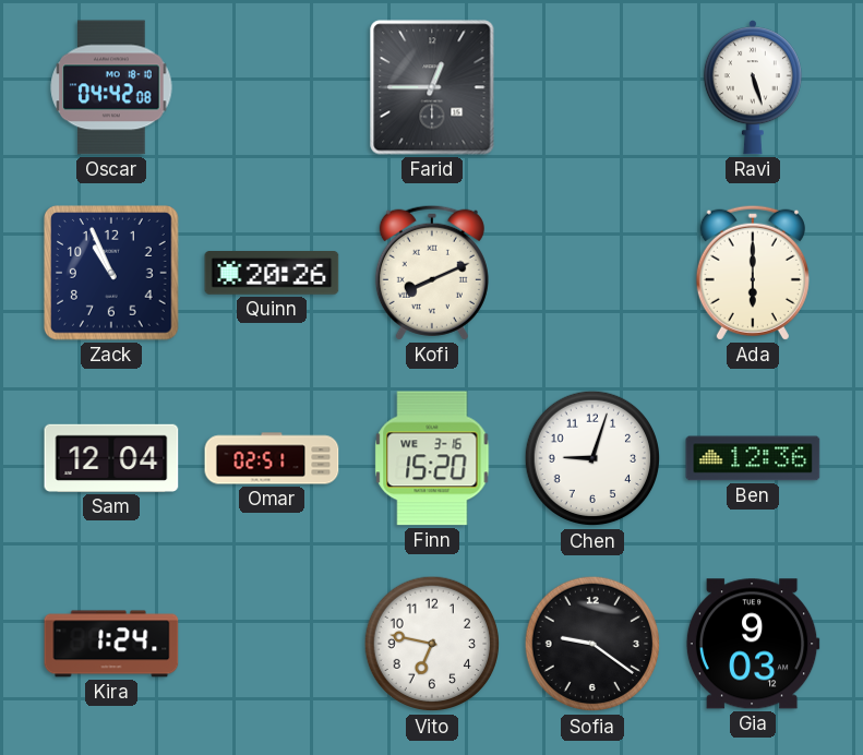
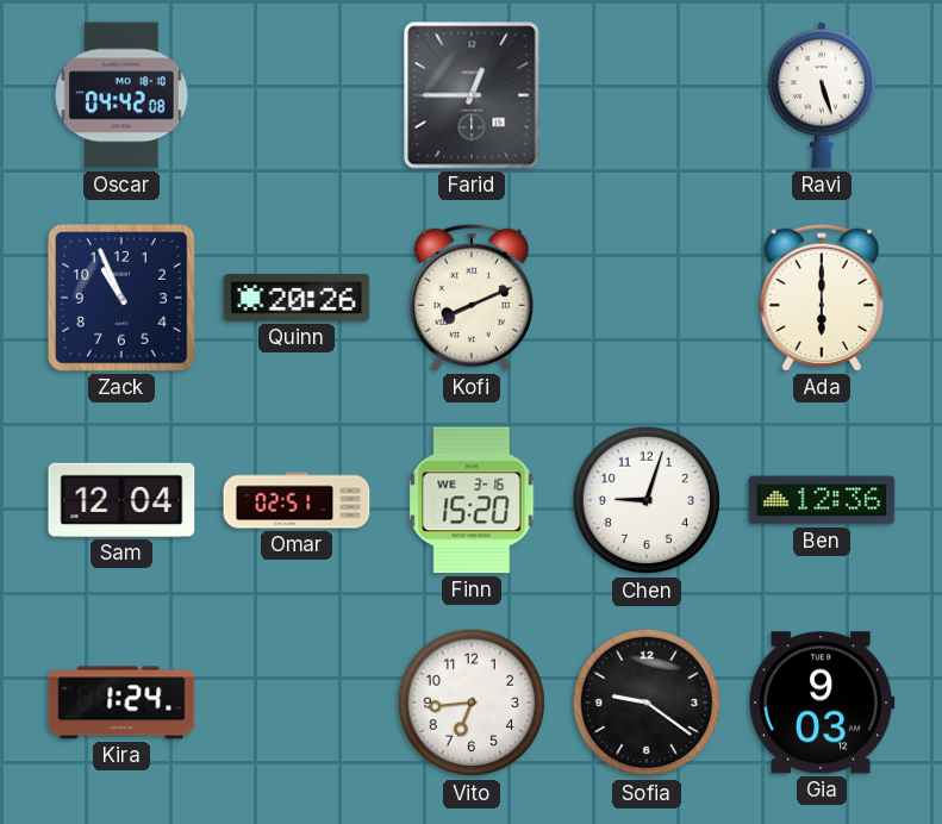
Vito: 6:47 -> 6:44 (472, 703)
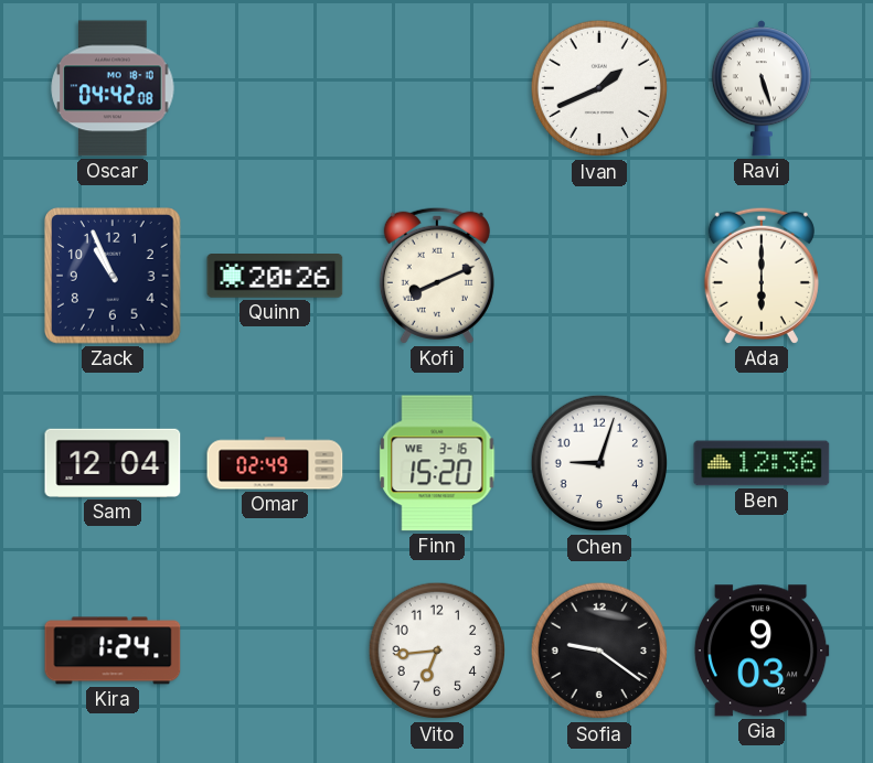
Farid: 12:45 -> none (472, 95)
Ivan: none -> 1:41 (599, 88)
Omar: 02:51 -> 02:49 (275, 463)
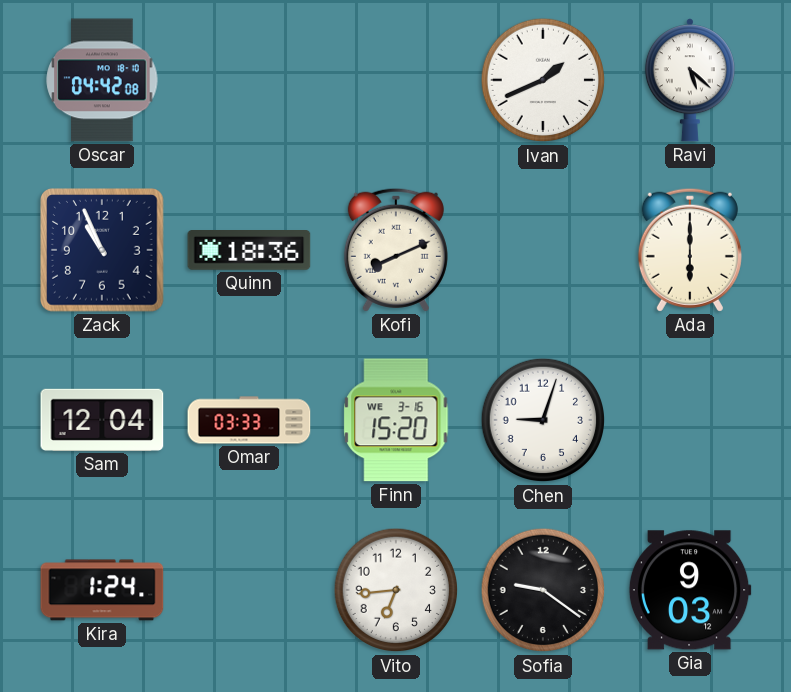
Ravi: 5:27 -> 5:22 (690, 80)
Quinn: 20:26 -> 18:36 (249, 250)
Omar: 02:49 -> 03:33 (249, 420)
Ben: 12:36 -> none (762, 463)
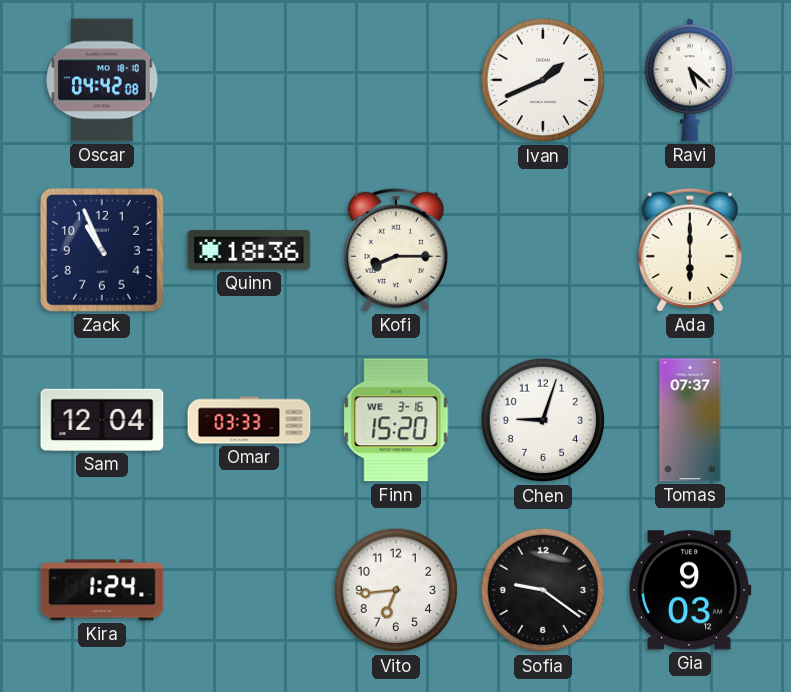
Kofi: 8:11 -> 8:15 (396, 250)
Tomas: none -> 07:37 (690, 420)
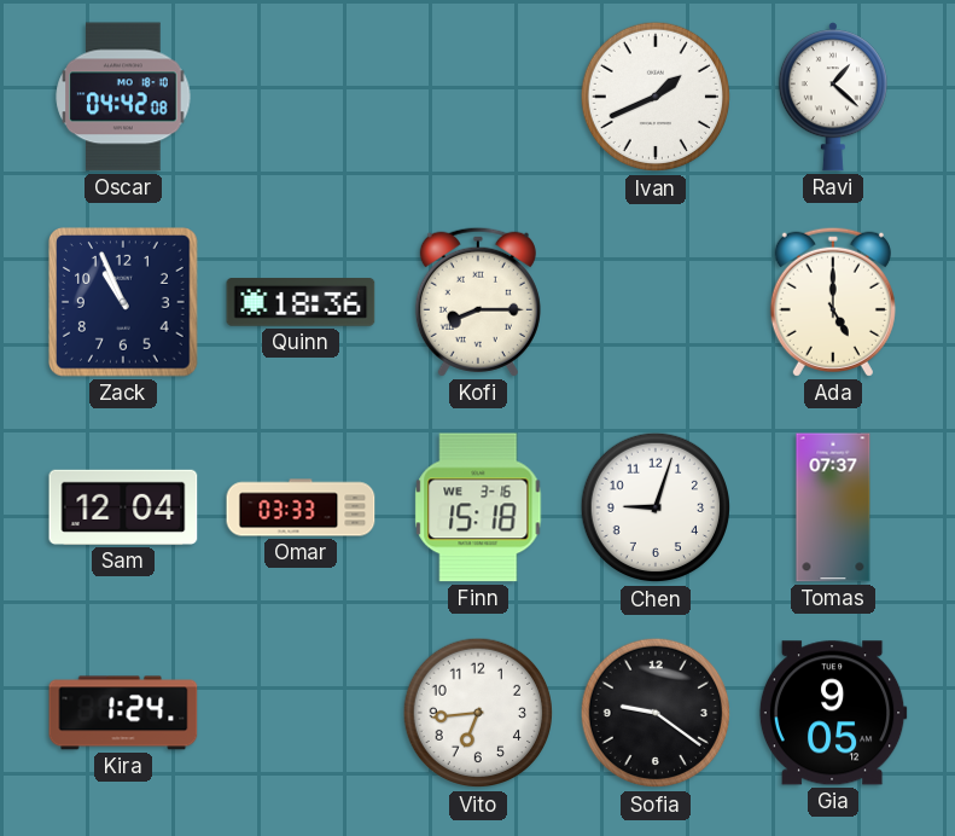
Ravi: 5:22 -> 1:22 (833, 97)
Ada: 6:00 -> 5:00 (833, 302)
Finn: 15:20 -> 15:18 (478, 507)
Gia: 9:03 -> 9:05 (833, 713)
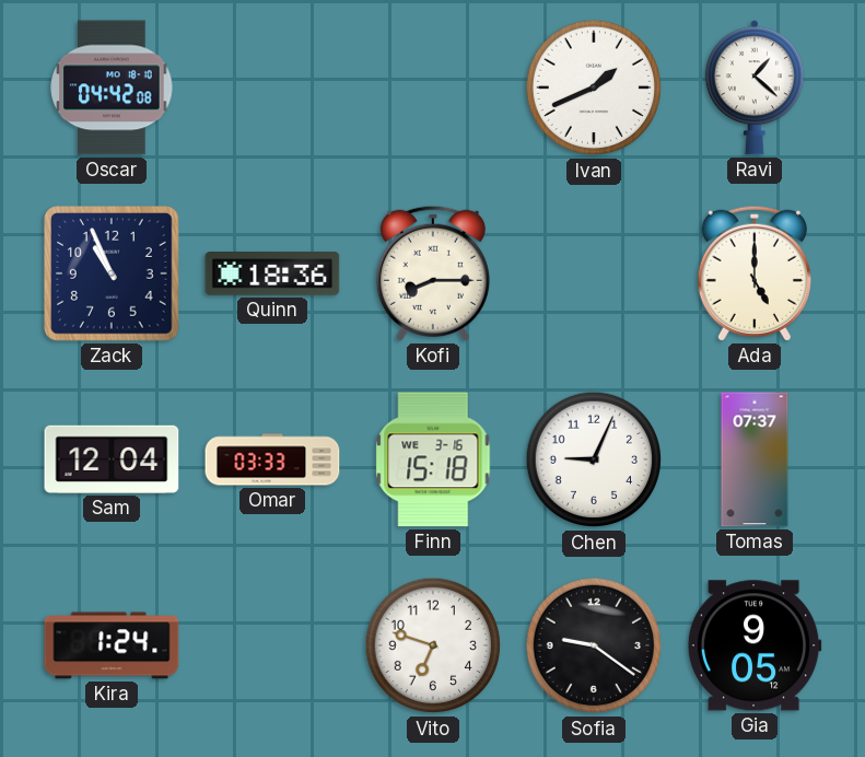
Chen: 9:03 -> 9:04 (594, 459)
Vito: 6:44 -> 6:48 (433, 645)
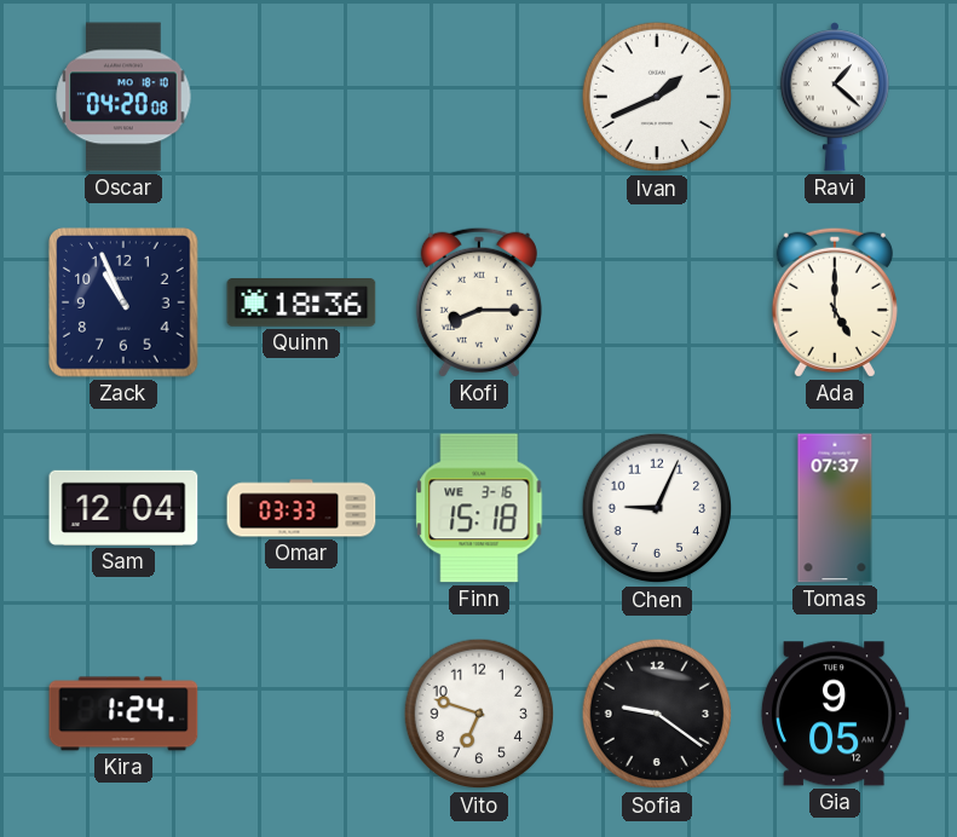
Oscar: 04:42 -> 04:20 (123, 97)
